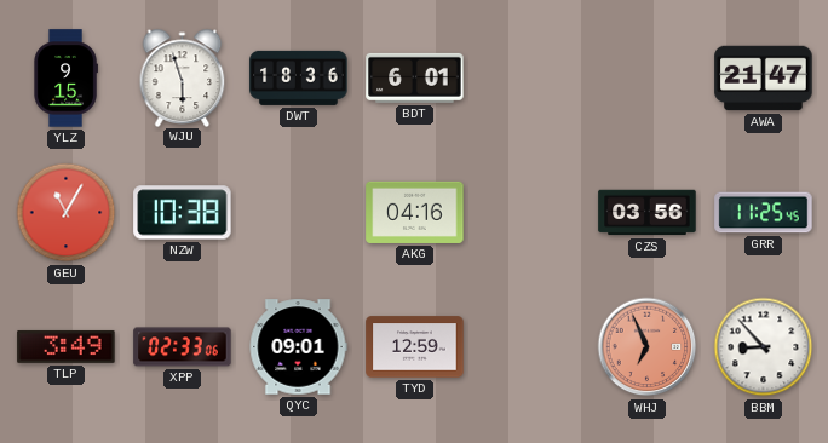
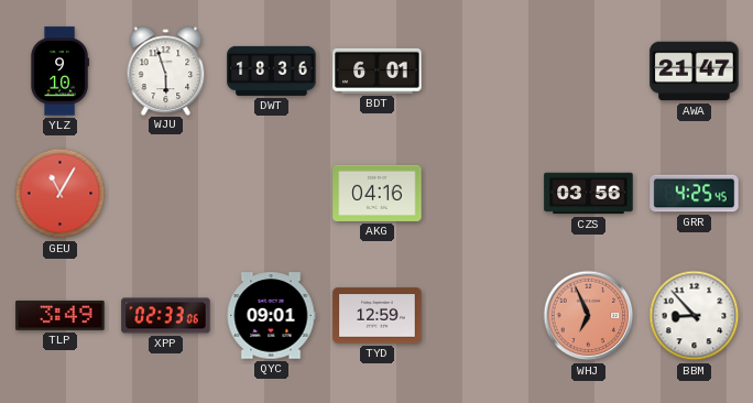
YLZ: 9:15 -> 9:10 (59, 72)
NZW: 10:38 -> none (183, 213)
GRR: 11:25 -> 4:25 (695, 194)
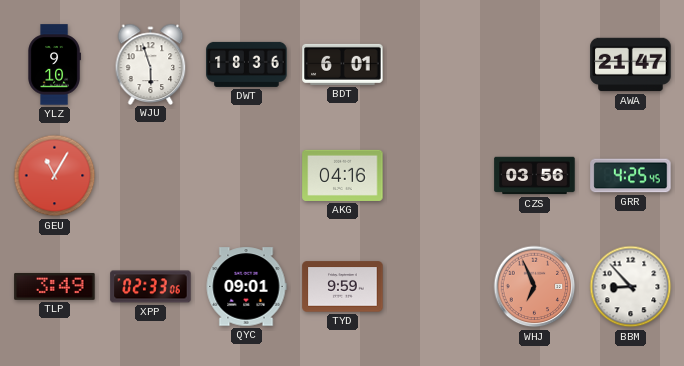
TYD: 12:59 -> 9:59 (343, 287)
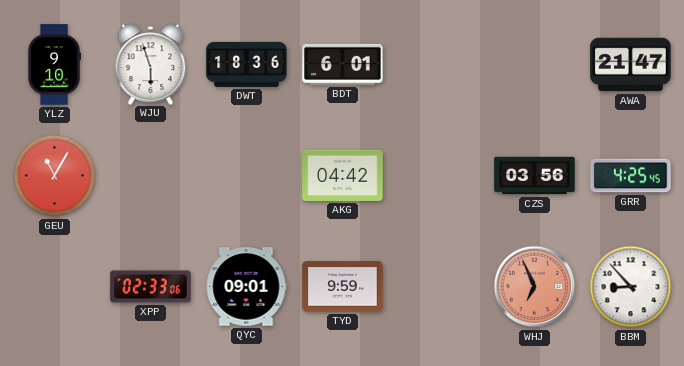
AKG: 04:16 -> 04:42 (343, 175)
TLP: 3:49 -> none (55, 286)
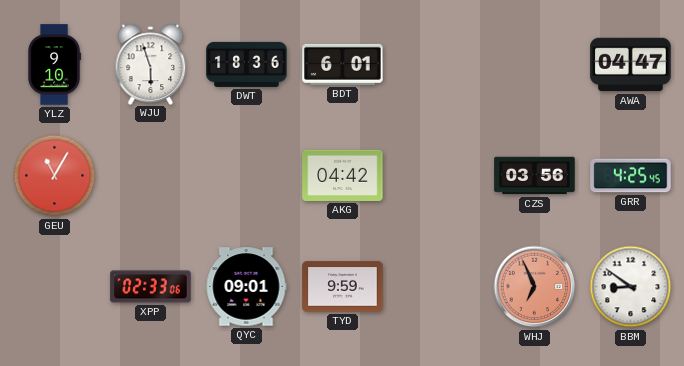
AWA: 21:47 -> 04:47 (631, 65)
BBM: 8:53 -> 8:51 (631, 287)
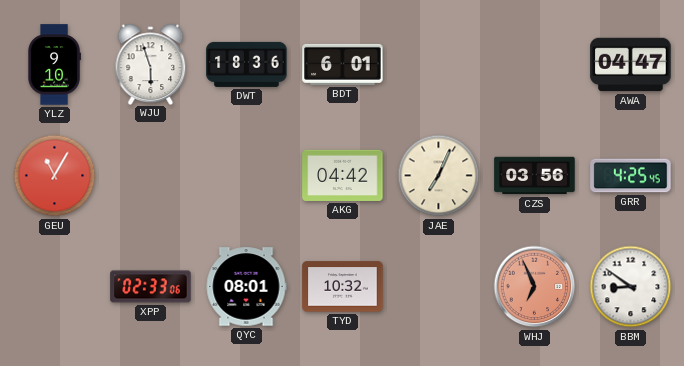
JAE: none -> 7:04 (439, 176)
QYC: 09:01 -> 08:01 (246, 287)
TYD: 9:59 -> 10:32 (343, 287)
